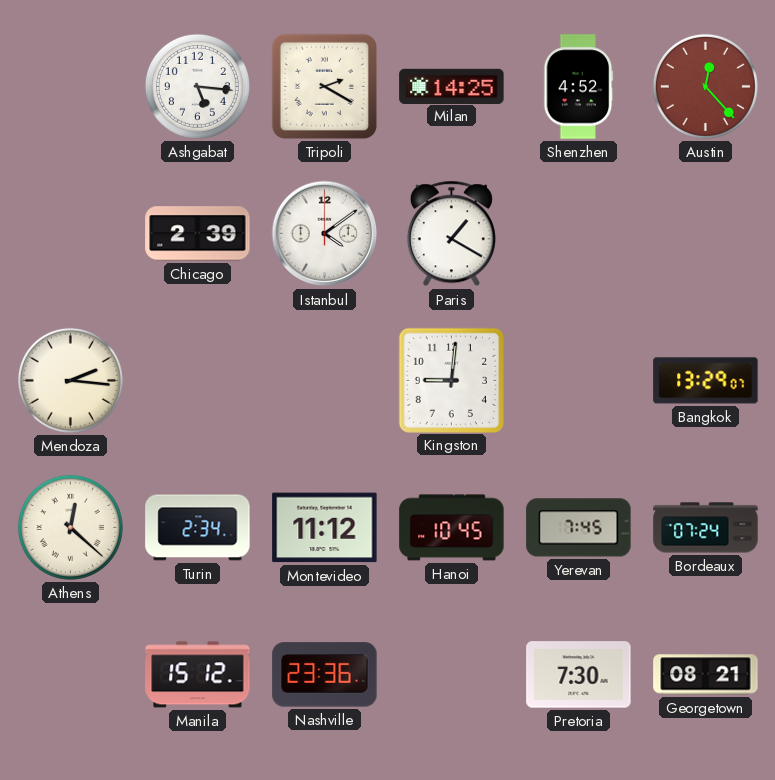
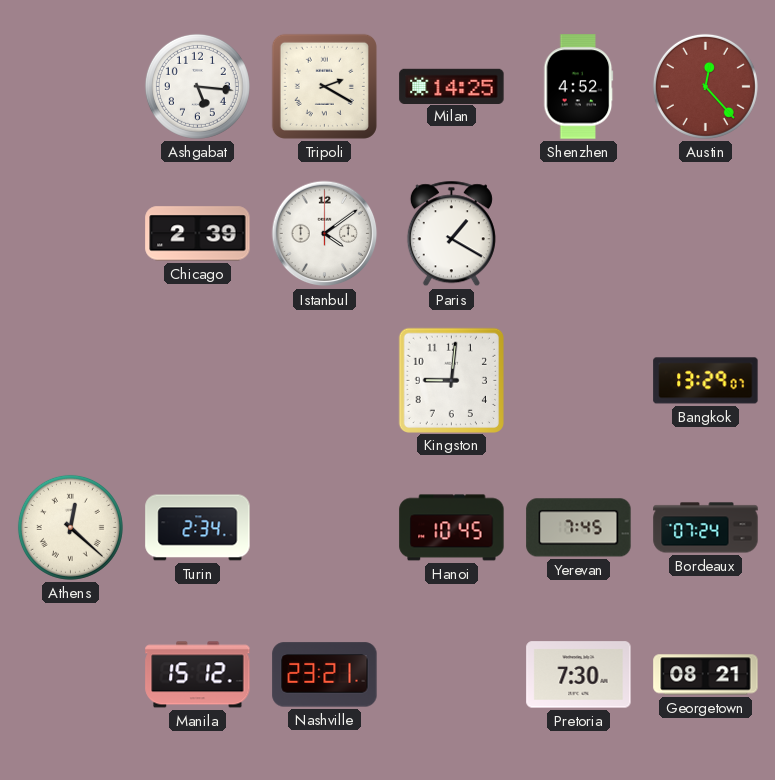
Mendoza: 2:16 -> none (70, 380)
Montevideo: 11:12 -> none (325, 528)
Nashville: 23:36 -> 23:21 (325, 675)
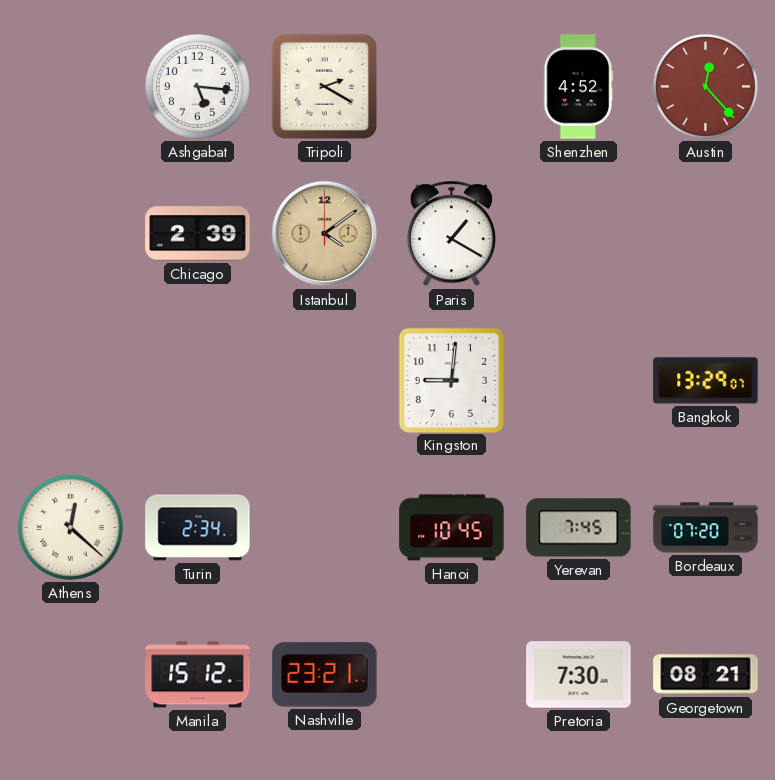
Milan: 14:25 -> none (452, 86)
Istanbul dial: white -> champagne (325, 234)
Bordeaux: 07:24 -> 07:20 (706, 528)
